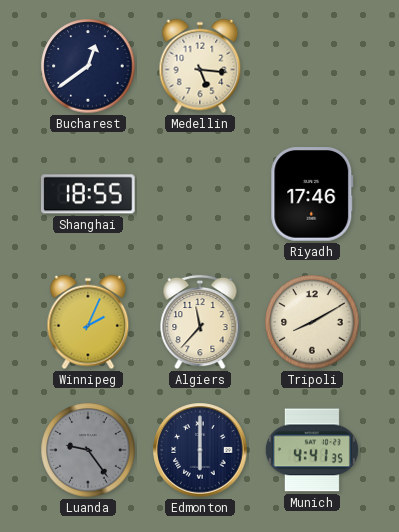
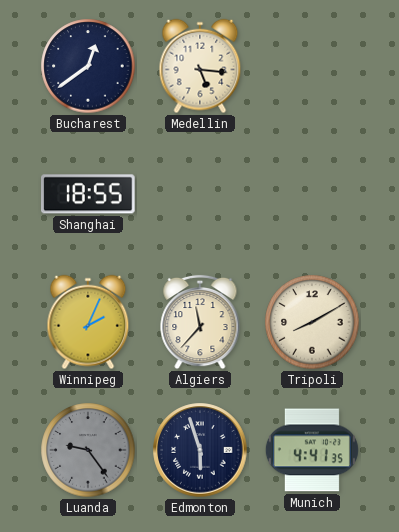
Riyadh: 17:46 -> none (312, 194)
Edmonton: 6:00 -> 5:57 (200, 450)
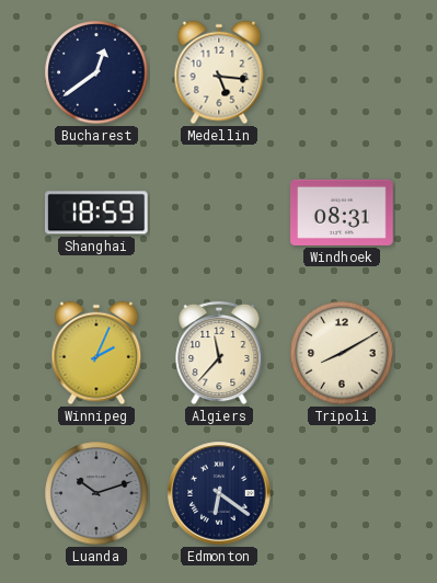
Shanghai: 18:55 -> 18:59 (97, 213)
Windhoek: none -> 08:31 (342, 213)
Luanda: 9:24 -> 10:12 (96, 493)
Edmonton: 5:57 -> 6:21 (219, 493)
Munich: 4:41 -> none (312, 450)
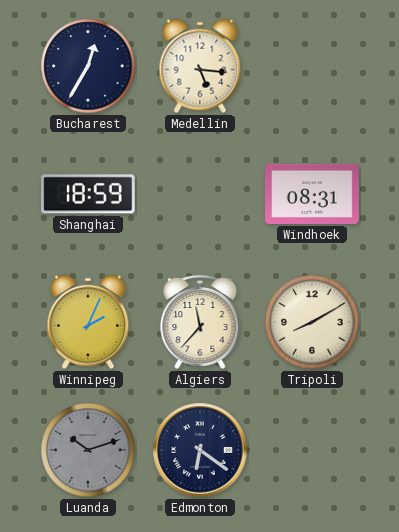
Bucharest: 12:39 -> 12:35 (88, 66)
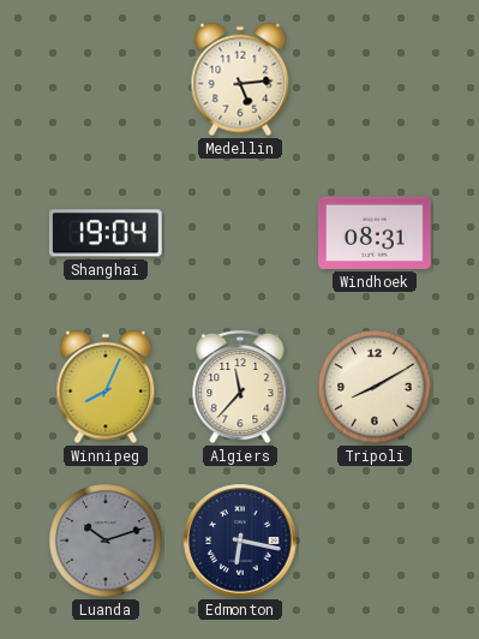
Bucharest: 12:35 -> none (88, 66)
Medellin: 5:16 -> 5:14 (240, 79)
Shanghai: 18:59 -> 19:04 (107, 233)
Winnipeg: 2:04 -> 8:04 (106, 387)
Edmonton: 6:21 -> 6:17 (240, 541)
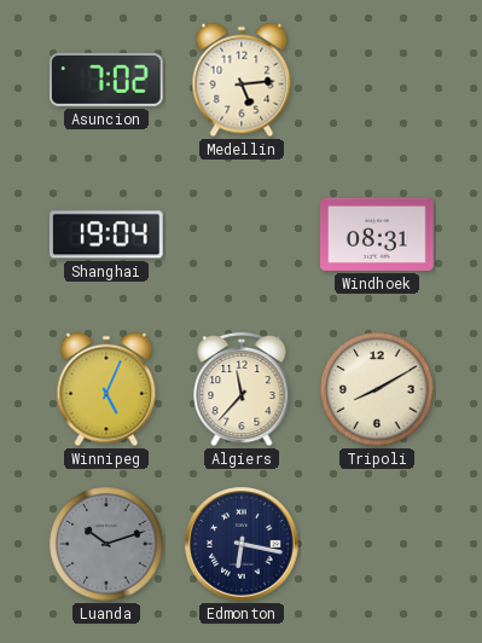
Asuncion: none -> 7:02 (108, 80)
Winnipeg: 8:04 -> 5:04 (106, 389)
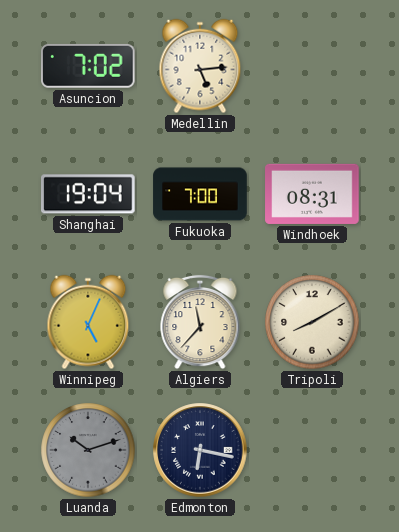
Fukuoka: none -> 7:00 (200, 194)
